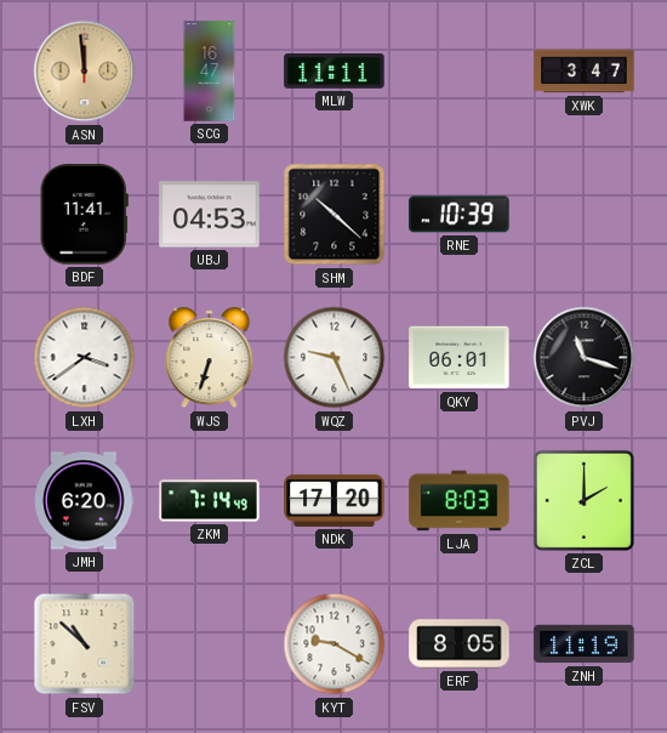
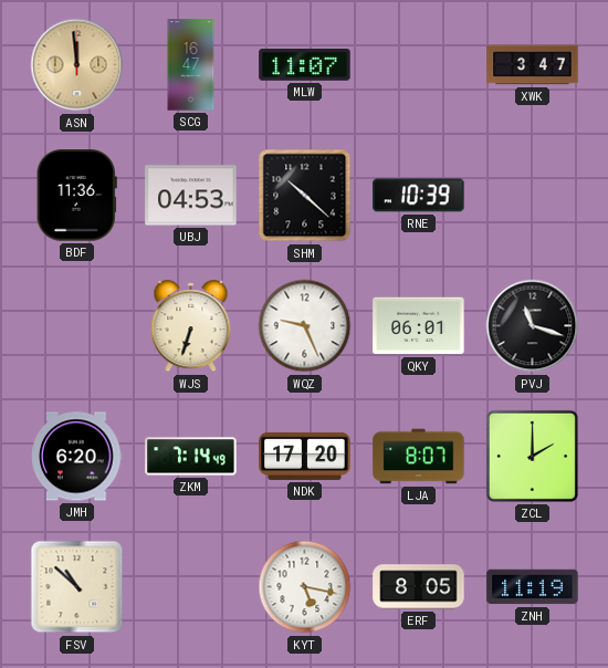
MLW: 11:11 -> 11:07 (305, 65)
BDF: 11:41 -> 11:36 (76, 196)
LXH: 3:39 -> none (85, 358)
LJA: 8:03 -> 8:07 (419, 457)
KYT: 9:20 -> 5:17 (305, 587)
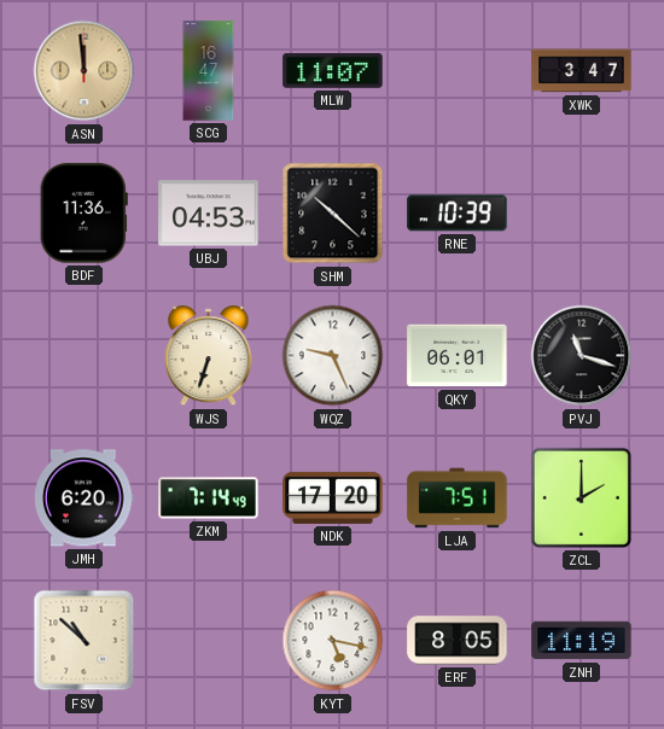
LJA: 8:07 -> 7:51 (458, 498)
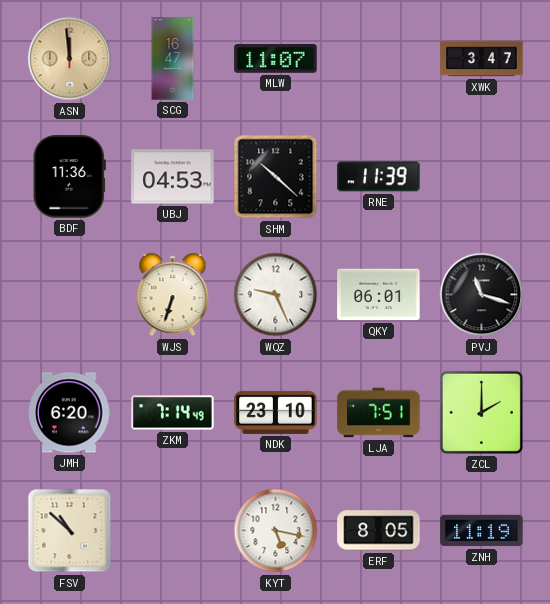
RNE: 10:39 -> 11:39 (379, 177)
NDK: 17:20 -> 23:10 (276, 412)
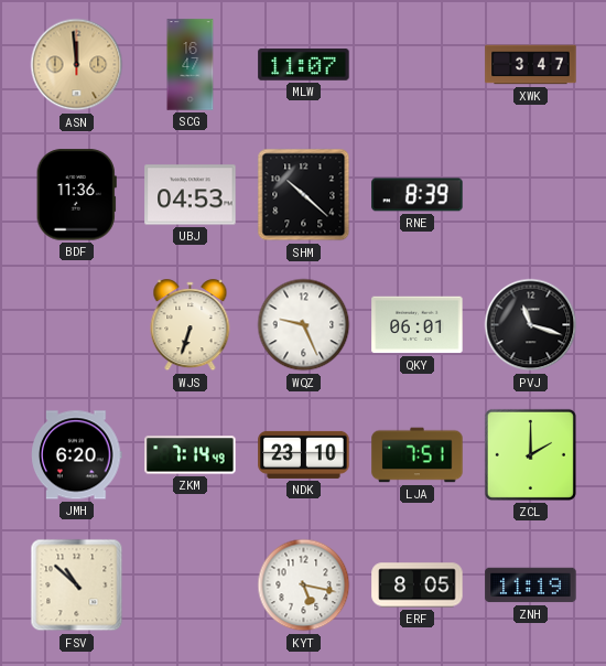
RNE: 11:39 -> 8:39 (418, 195)
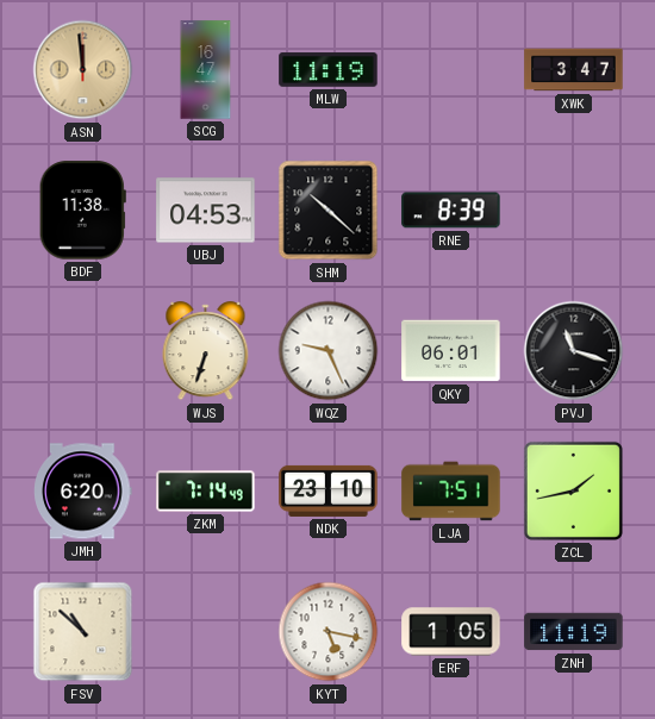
MLW: 11:07 -> 11:19 (329, 70)
BDF: 11:36 -> 11:38 (82, 211)
ZCL: 2:00 -> 1:43 (573, 490)
ERF: 8:05 -> 1:05 (451, 632)
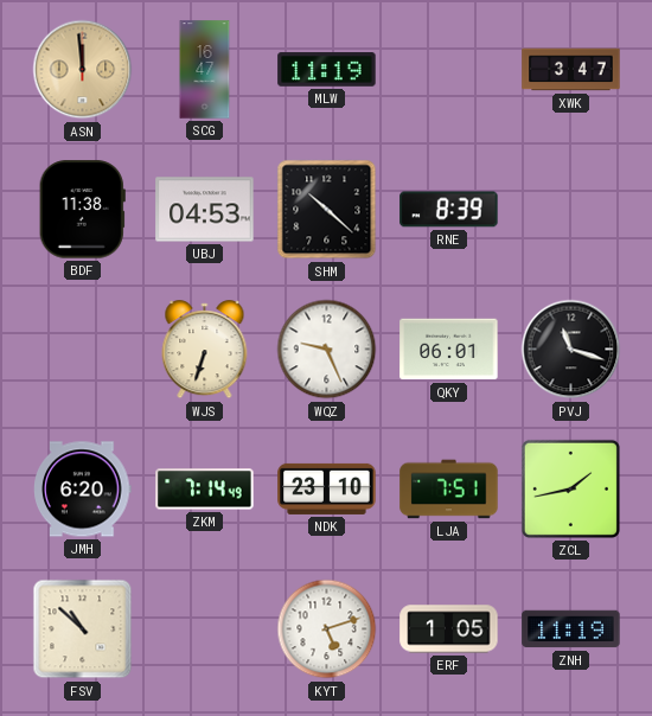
KYT: 5:17 -> 5:12 (327, 629)
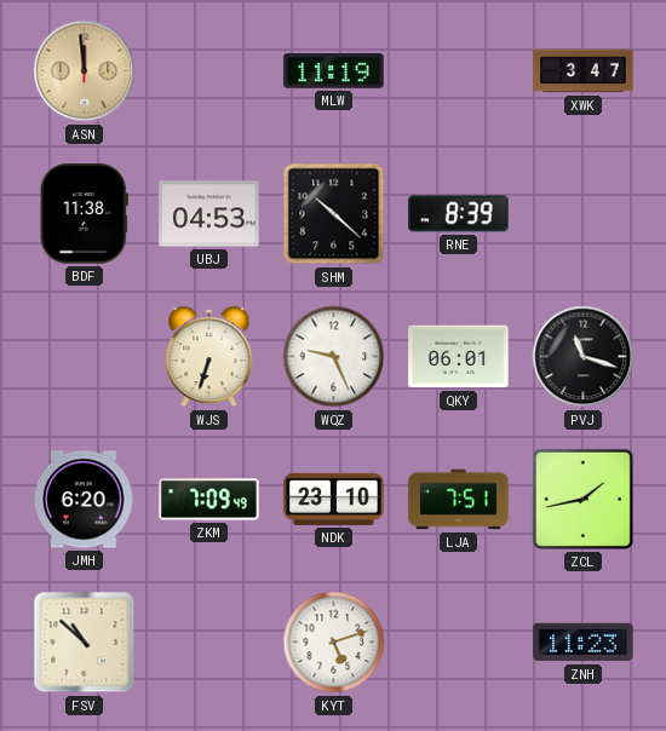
SCG: 16:47 -> none (205, 70)
ZKM: 7:14 -> 7:09 (209, 500)
ERF: 1:05 -> none (449, 629)
ZNH: 11:19 -> 11:23 (584, 643)
